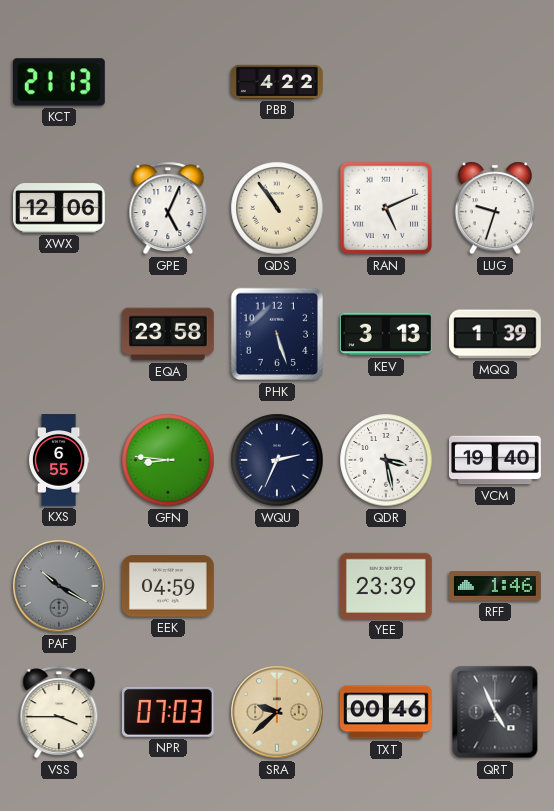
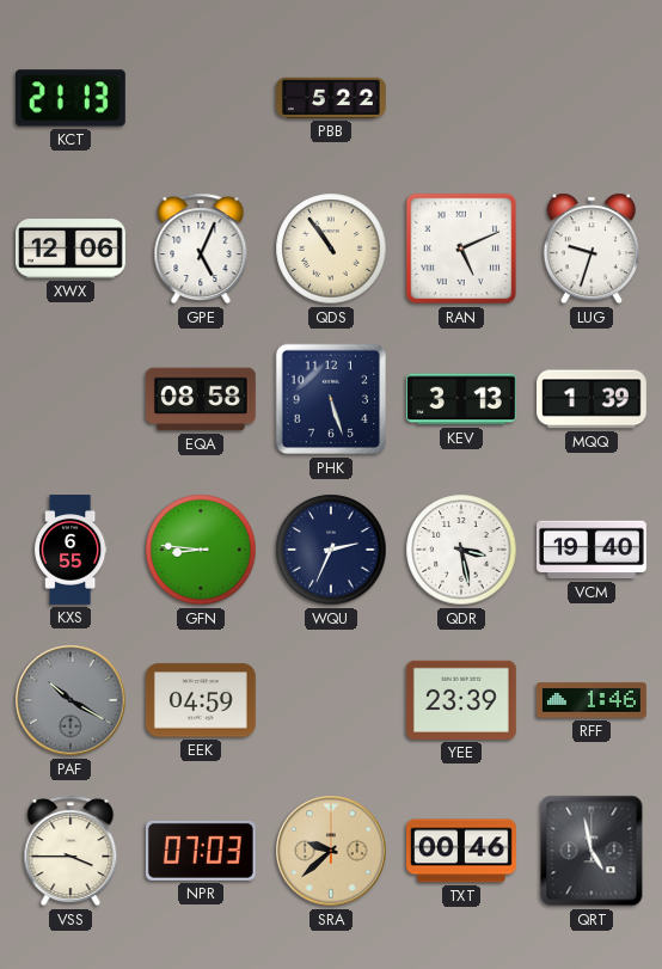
PBB: 4:22 -> 5:22 (332, 98)
EQA: 23:58 -> 08:58 (201, 399)
QRT: 4:56 -> 4:58 (591, 851)
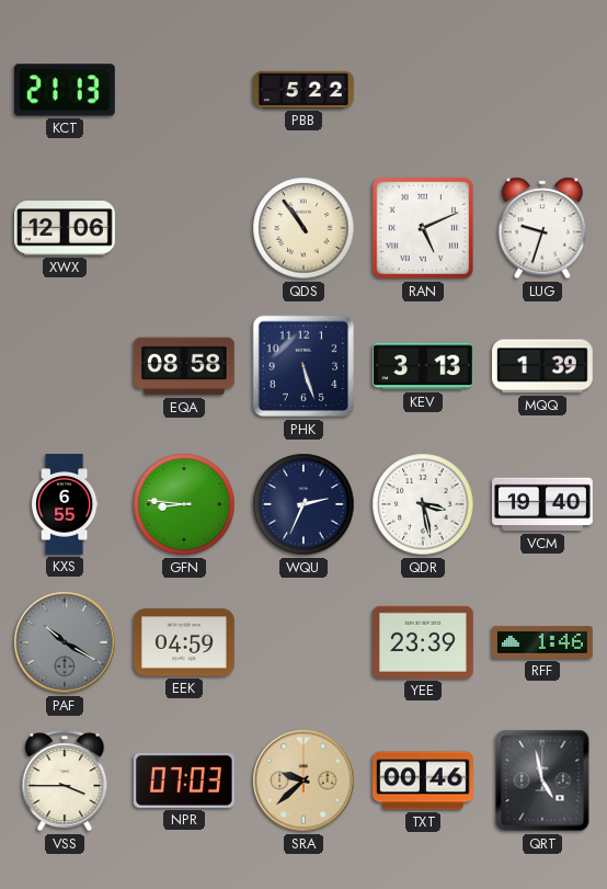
GPE: 5:04 -> none (201, 249)
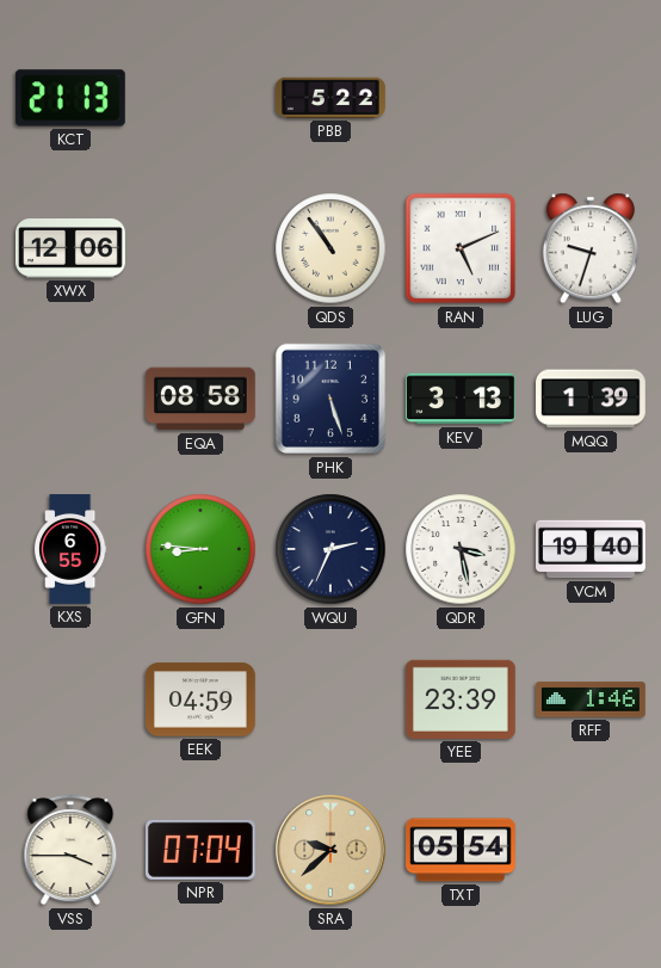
PAF: 10:20 -> none (65, 642)
NPR: 07:03 -> 07:04 (200, 850)
TXT: 00:46 -> 05:54 (462, 850)
QRT: 4:58 -> none (542, 780)
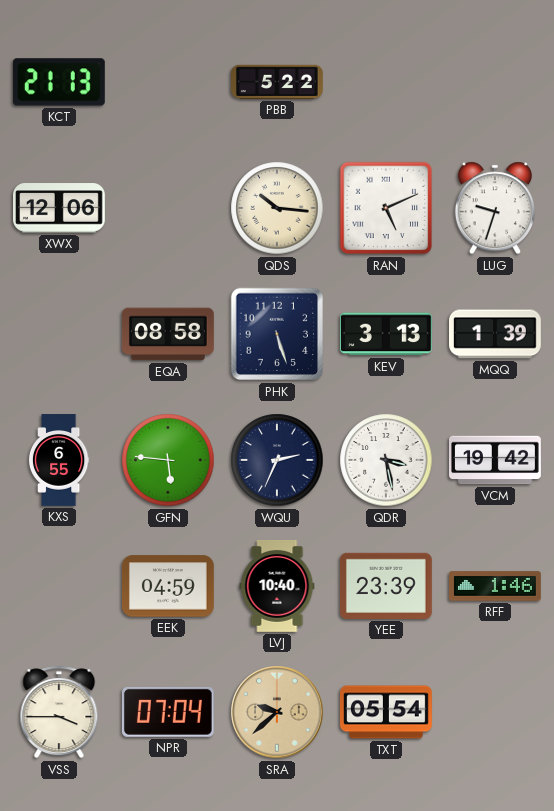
QDS: 10:54 -> 10:16 (277, 208)
GFN: 8:46 -> 5:46 (168, 460)
VCM: 19:40 -> 19:42 (496, 460)
LVJ: none -> 10:40 (277, 586)
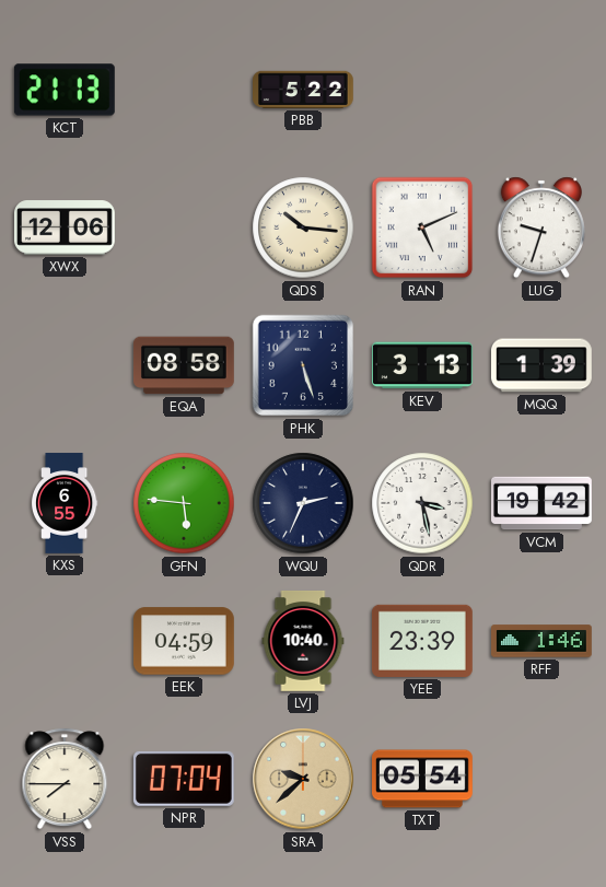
VSS: 3:45 -> 7:45 (65, 779)
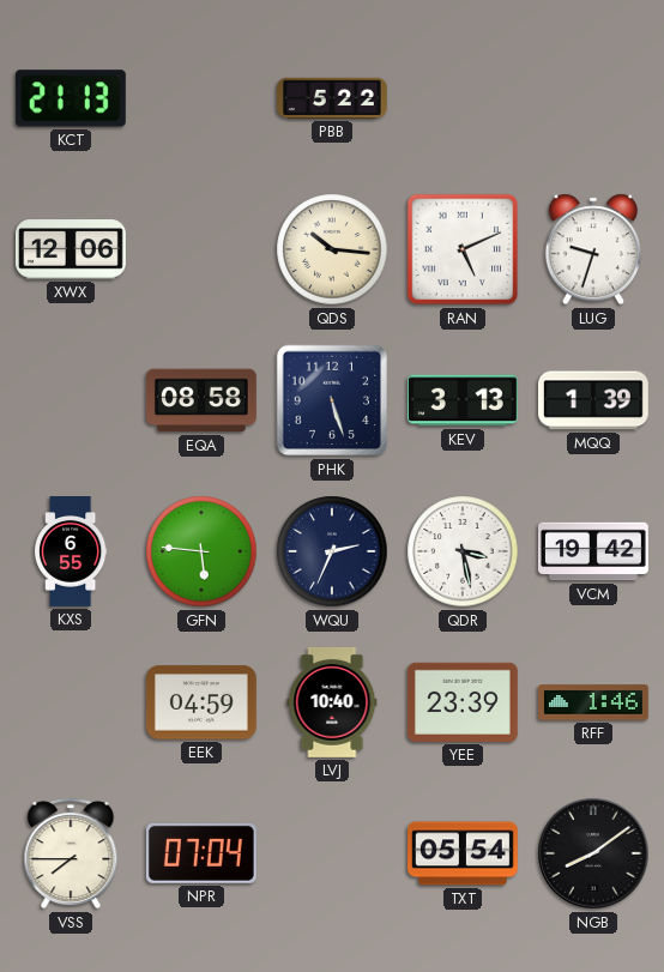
SRA: 9:38 -> none (303, 779)
NGB: none -> 8:09 (593, 853)
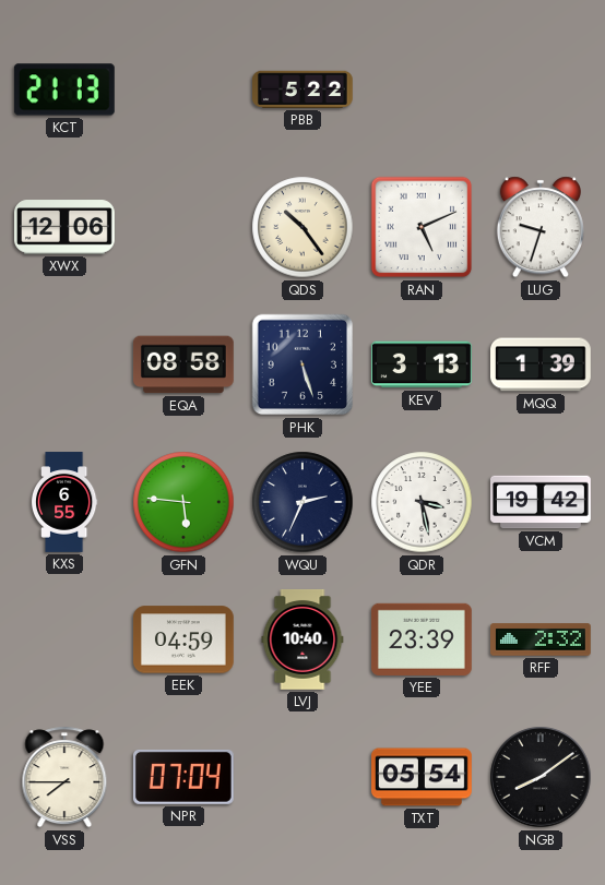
QDS: 10:16 -> 10:24 (302, 227)
RFF: 1:46 -> 2:32 (542, 639)
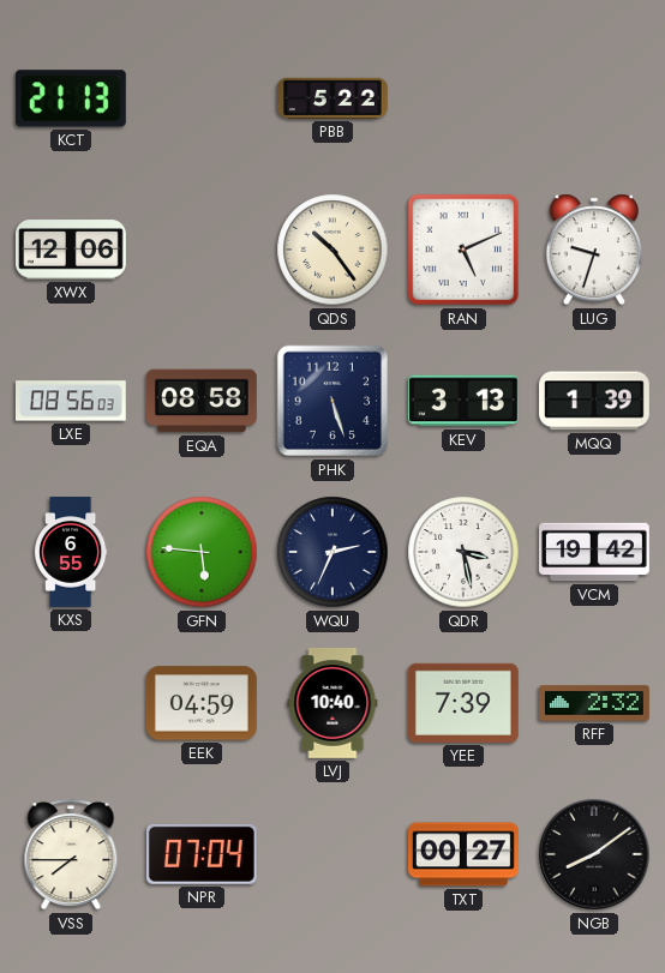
LXE: none -> 08:56 (71, 401)
YEE: 23:39 -> 7:39 (463, 703)
TXT: 05:54 -> 00:27 (465, 854)
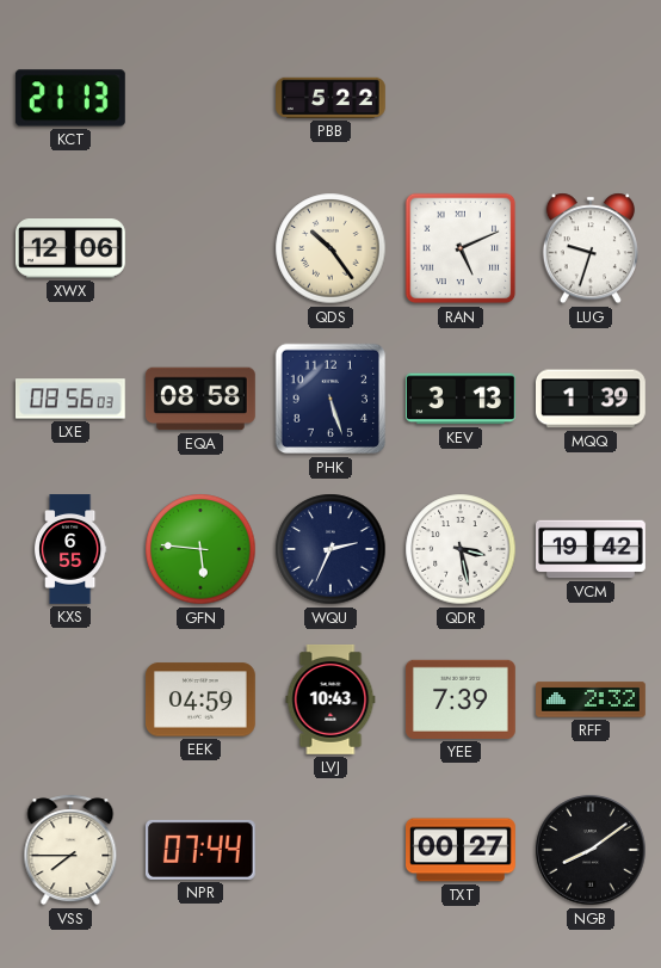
LVJ: 10:40 -> 10:43 (330, 699)
NPR: 07:04 -> 07:44 (200, 850)
